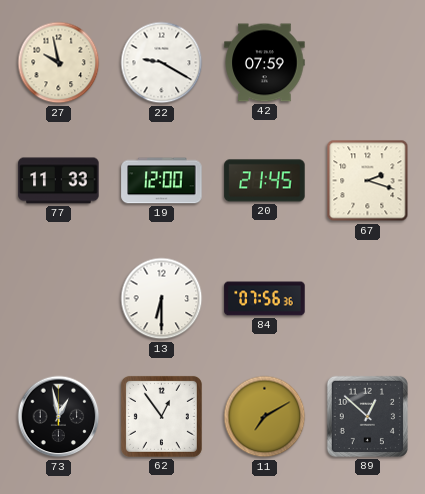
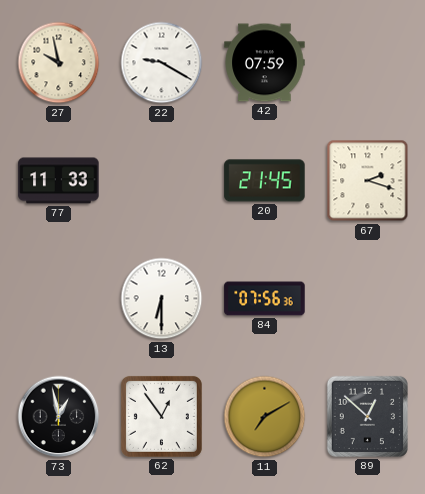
19: 12:00 -> none (162, 181)
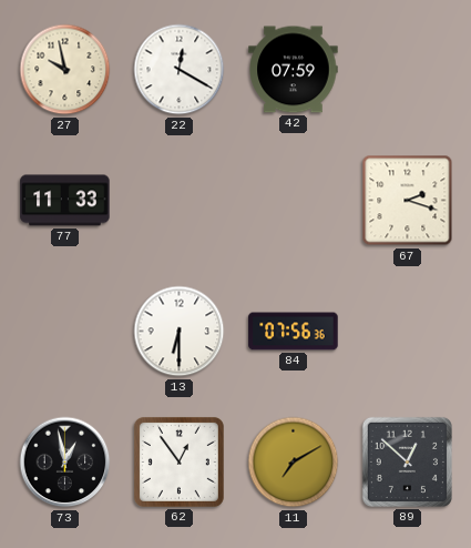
22: 9:20 -> 12:20 (180, 70)
20: 21:45 -> none (265, 181)
